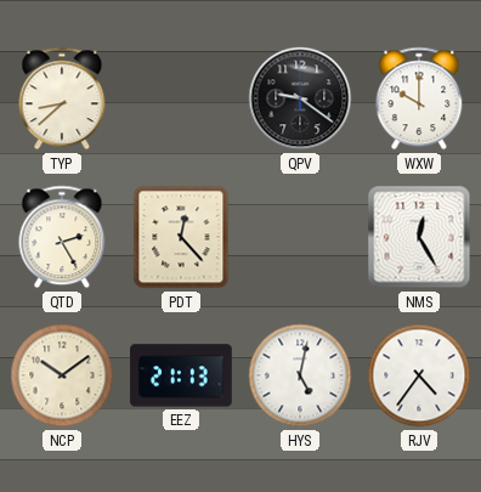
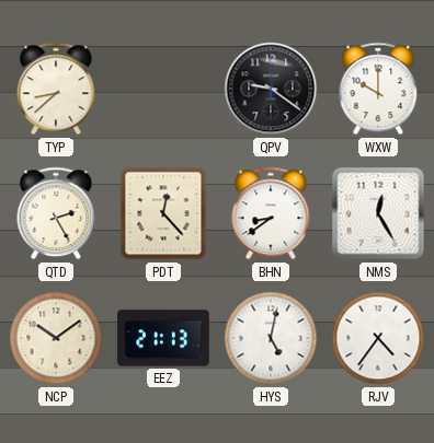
BHN: none -> 8:39 (271, 213)
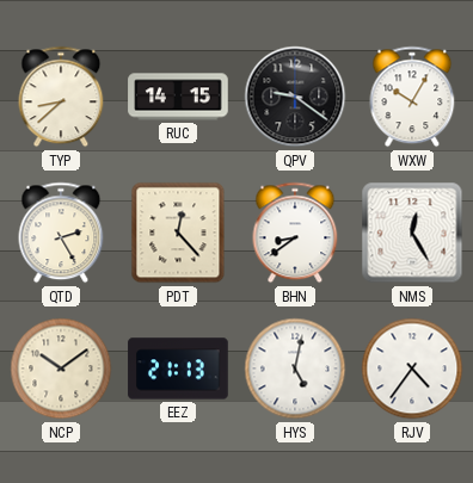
RUC: none -> 14:15 (178, 97)
WXW: 10:00 -> 10:05 (412, 97)
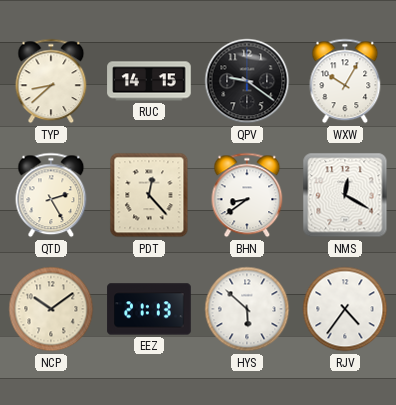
NMS: 12:25 -> 12:20 (345, 195)
HYS: 5:02 -> 5:52 (247, 309)
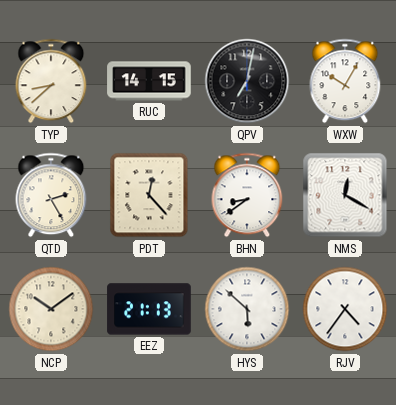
QPV: 9:21 -> 7:02 (247, 81)
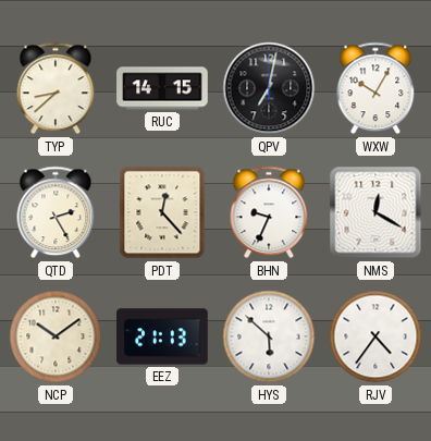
BHN: 8:39 -> 9:34 (269, 212)
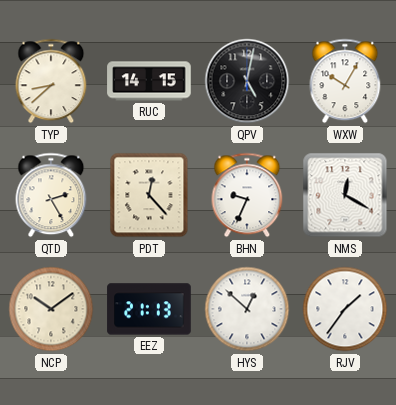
QPV: 7:02 -> 5:02 (247, 81)
HYS: 5:52 -> 12:52 (247, 309)
RJV: 4:36 -> 1:36 (345, 309)
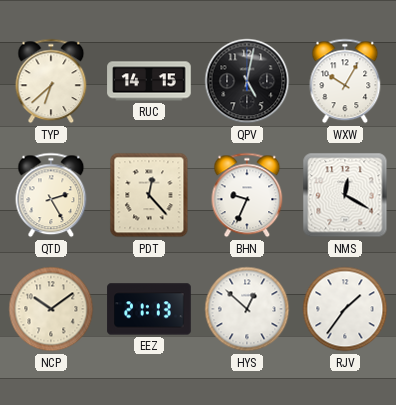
TYP: 8:38 -> 6:38 (51, 81)
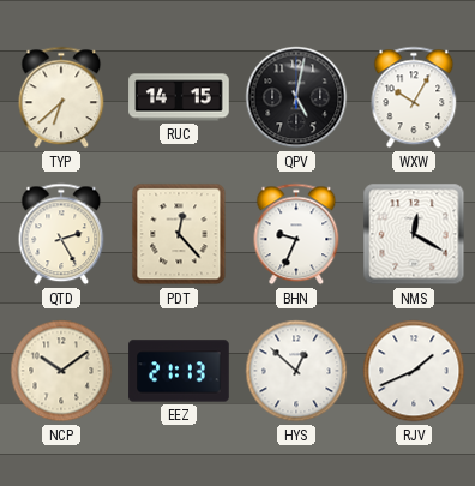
RJV: 1:36 -> 1:41 (414, 371)
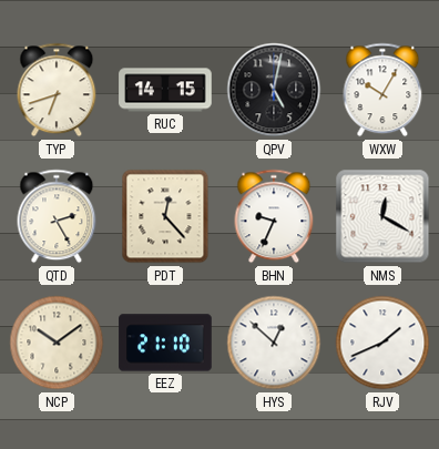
TYP: 6:38 -> 6:42 (57, 90)
EEZ: 21:13 -> 21:10 (165, 343)
